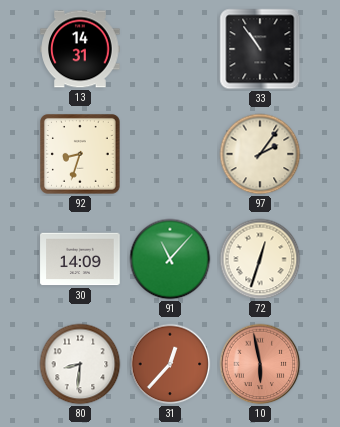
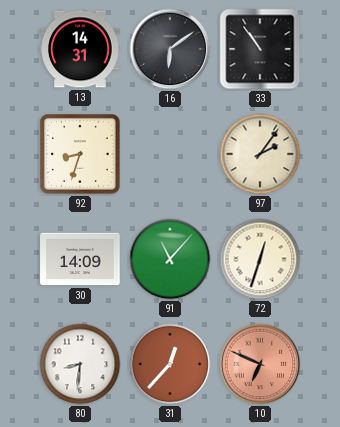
16: none -> 6:09 (170, 49)
10: 5:58 -> 6:49 (260, 364)
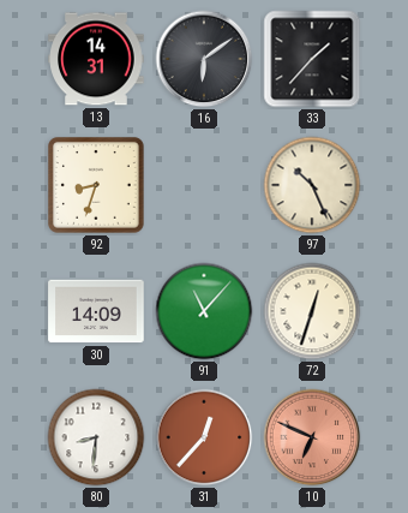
33: 10:54 -> 1:37 (312, 59)
97: 2:06 -> 10:26 (312, 185)
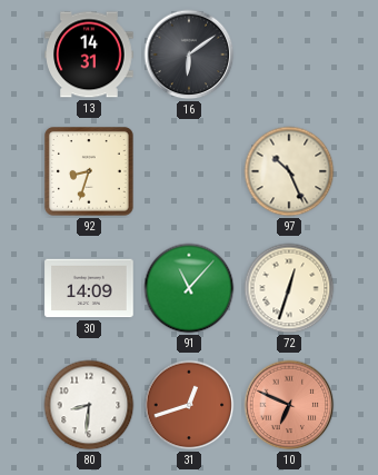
33: 1:37 -> none (312, 59)
31: 12:37 -> 12:42 (189, 405)
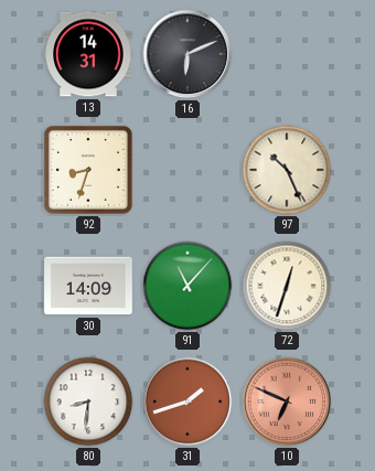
16: 6:09 -> 6:11 (187, 54)
31: 12:42 -> 1:42 (187, 402)
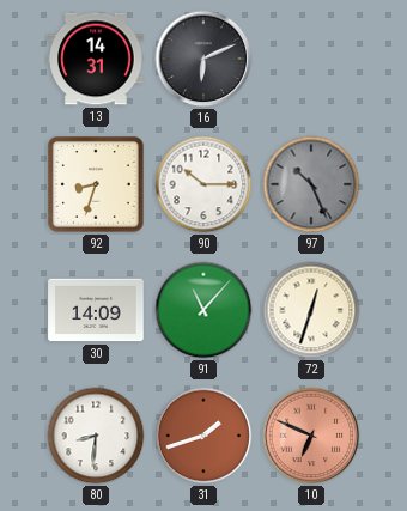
90: none -> 10:15 (203, 184)
97 dial: cream -> grey (311, 184)
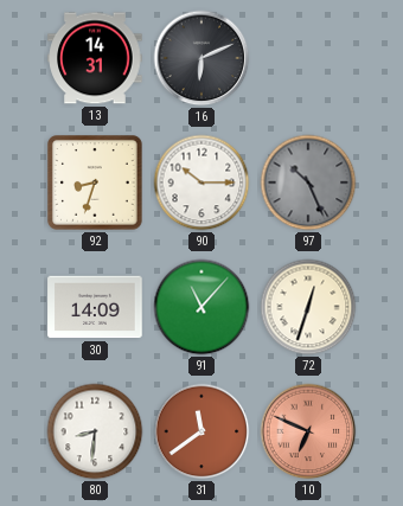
31: 1:42 -> 11:39 (201, 431)
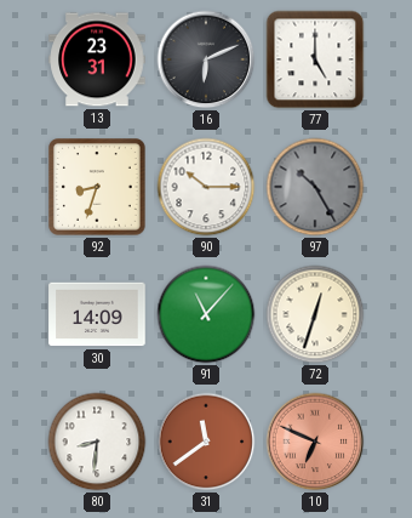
13: 14:31 -> 23:31 (97, 59)
77: none -> 5:00 (315, 59)
97: 10:26 -> 10:25 (315, 187)
